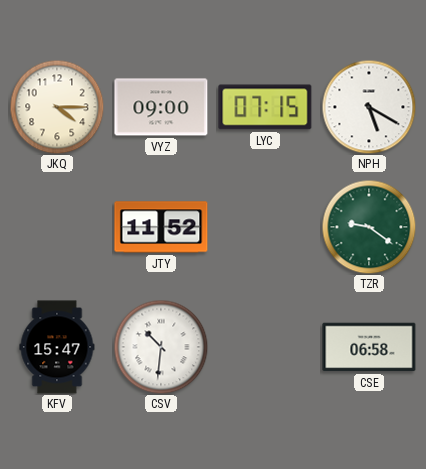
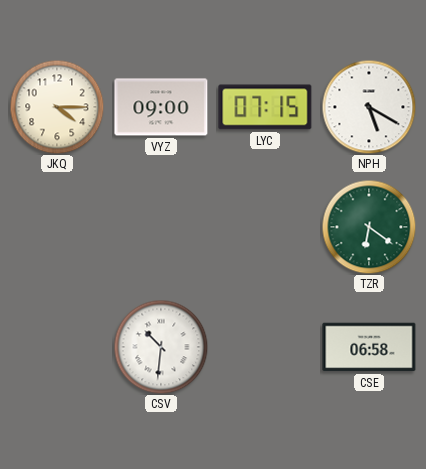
JTY: 11:52 -> none (161, 227)
TZR: 9:21 -> 6:21 (369, 227)
KFV: 15:47 -> none (57, 347)
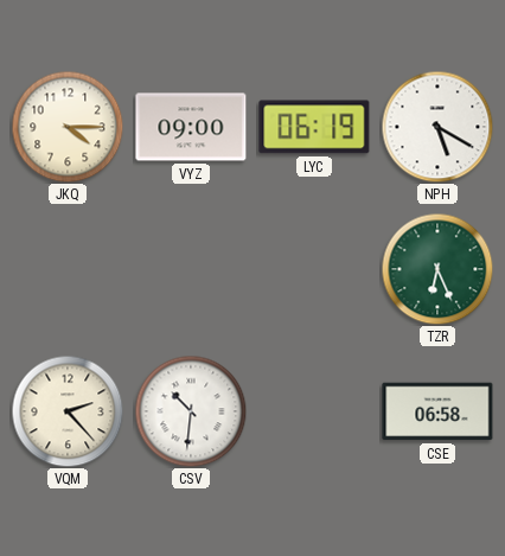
LYC: 07:15 -> 06:19 (314, 127)
TZR: 6:21 -> 6:26 (437, 269)
VQM: none -> 2:23 (68, 411)
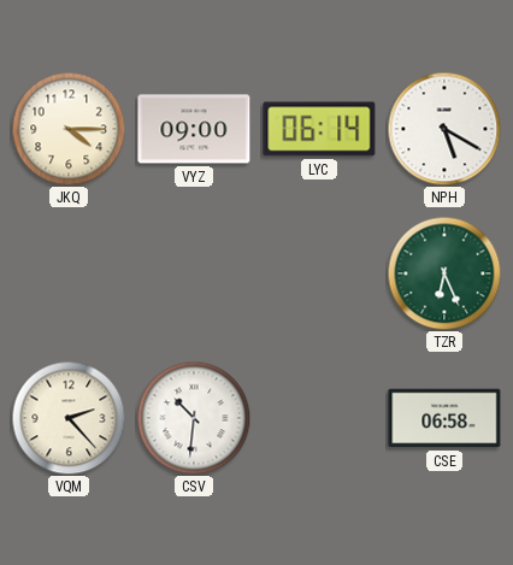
LYC: 06:19 -> 06:14 (319, 129)
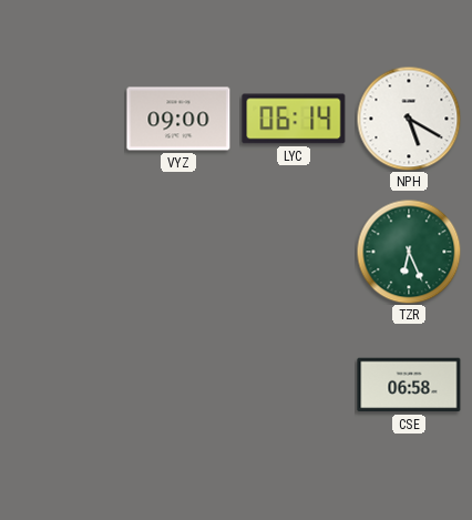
JKQ: 4:15 -> none (69, 129)
VQM: 2:23 -> none (69, 418)
CSV: 10:31 -> none (194, 418)
